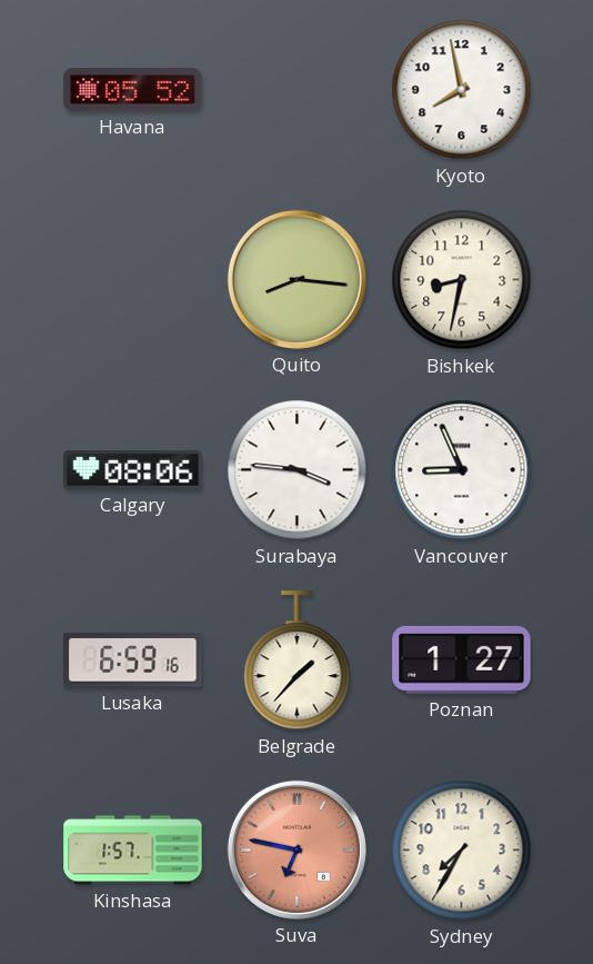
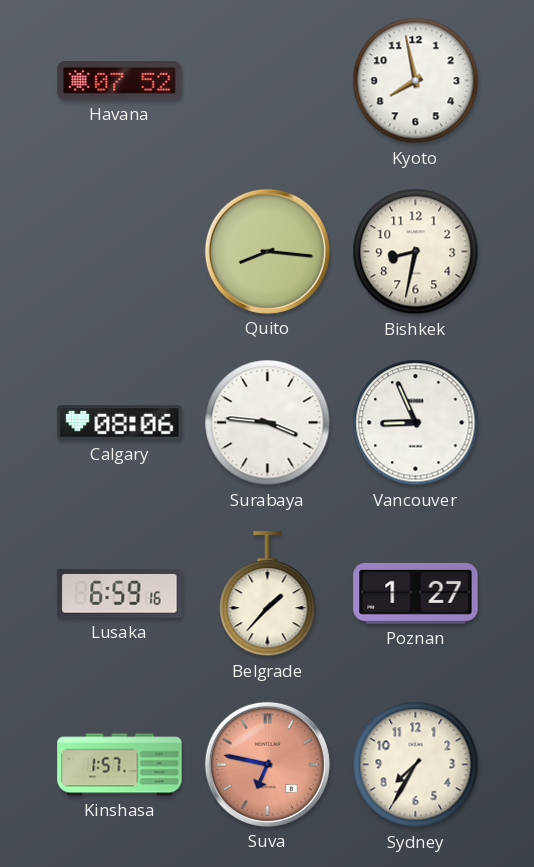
Havana: 05:52 -> 07:52 (120, 81)
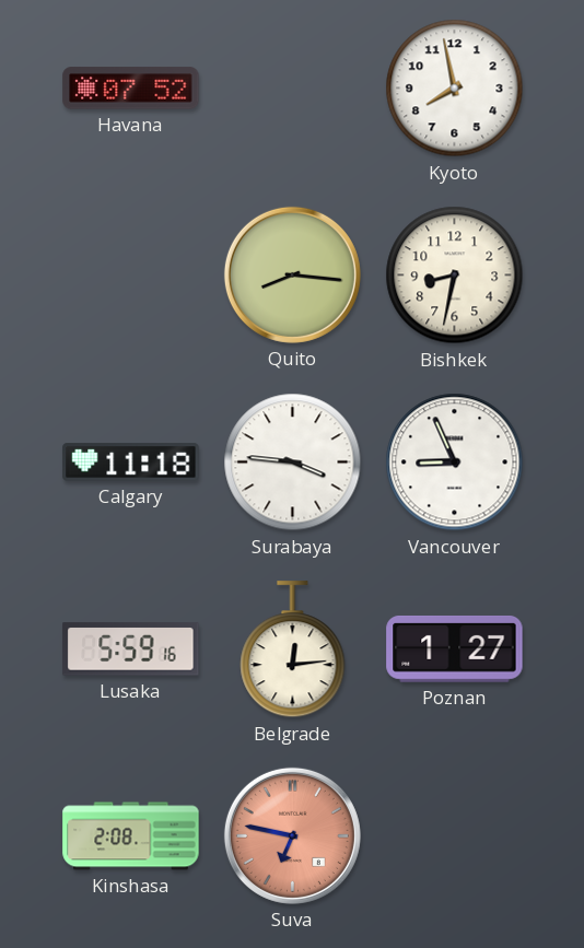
Calgary: 08:06 -> 11:18 (131, 463)
Lusaka: 6:59 -> 5:59 (131, 649)
Belgrade: 1:37 -> 12:14 (293, 649)
Kinshasa: 1:57 -> 2:08 (131, 836)
Sydney: 7:35 -> none (416, 765)
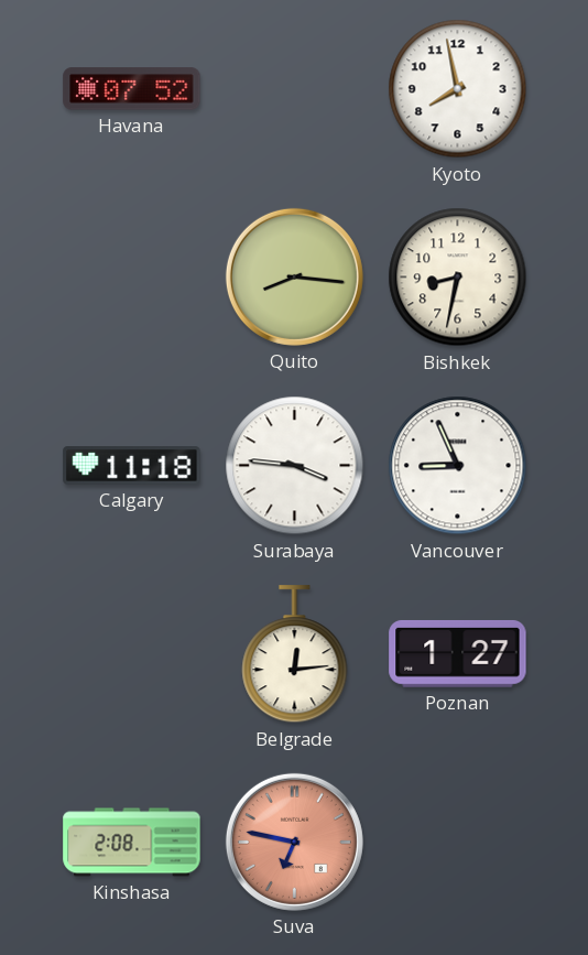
Lusaka: 5:59 -> none (131, 649)
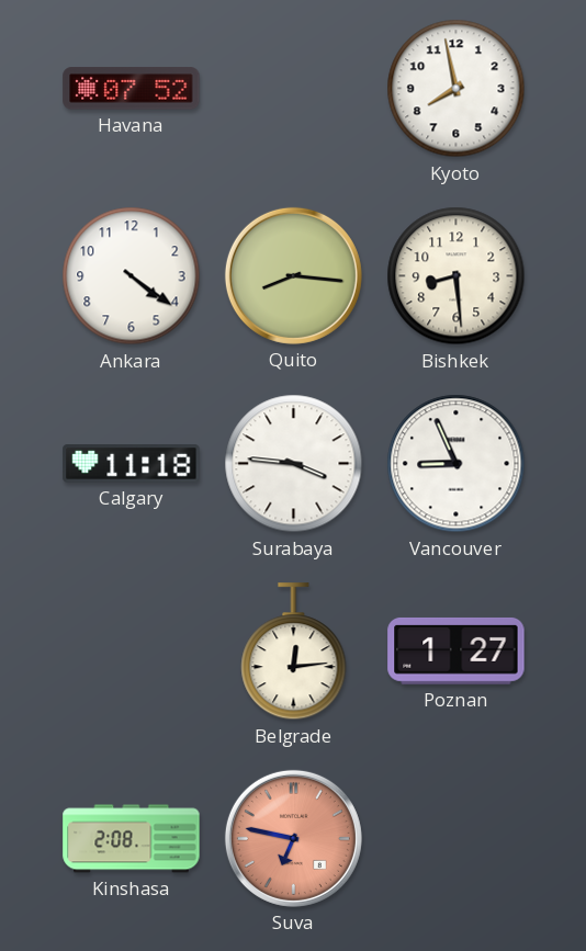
Ankara: none -> 4:21 (132, 276)
Bishkek: 8:32 -> 8:29 (457, 276)
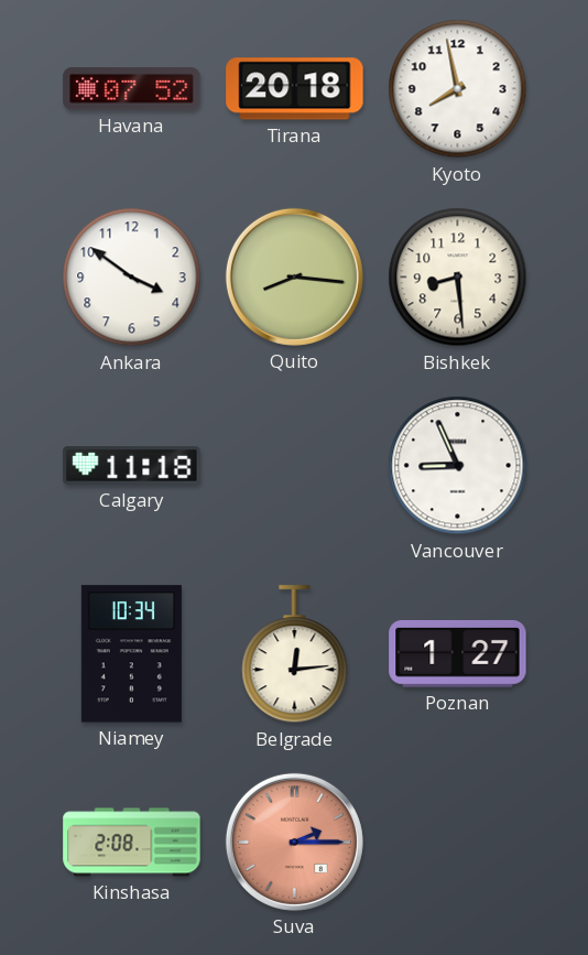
Tirana: none -> 20:18 (295, 89)
Ankara: 4:21 -> 3:51 (132, 278)
Surabaya: 3:46 -> none (294, 464)
Niamey: none -> 10:34 (131, 654)
Suva: 6:47 -> 2:15 (294, 842)
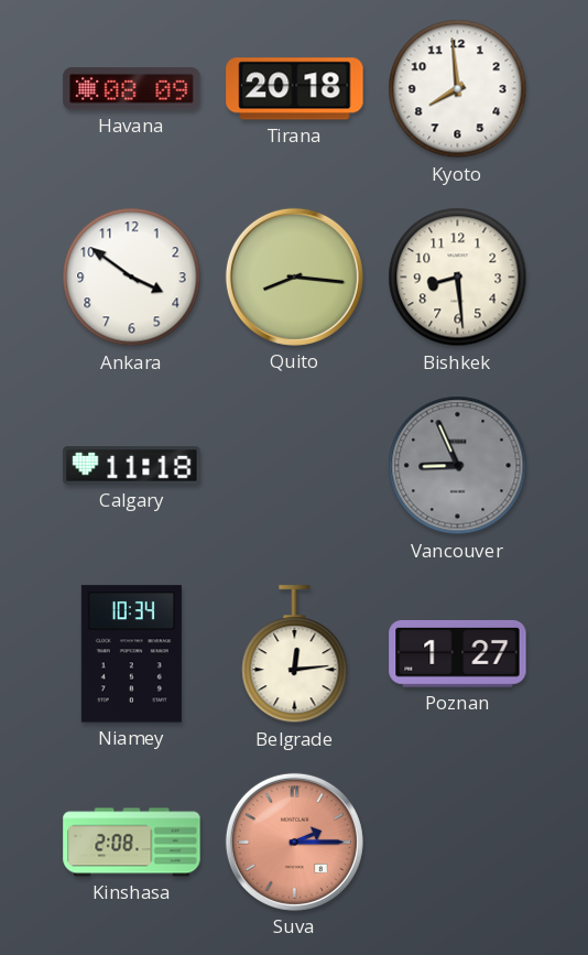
Havana: 07:52 -> 08:09 (132, 89)
Kyoto: 7:58 -> 7:59 (458, 89)
Vancouver dial: white -> grey (458, 466)
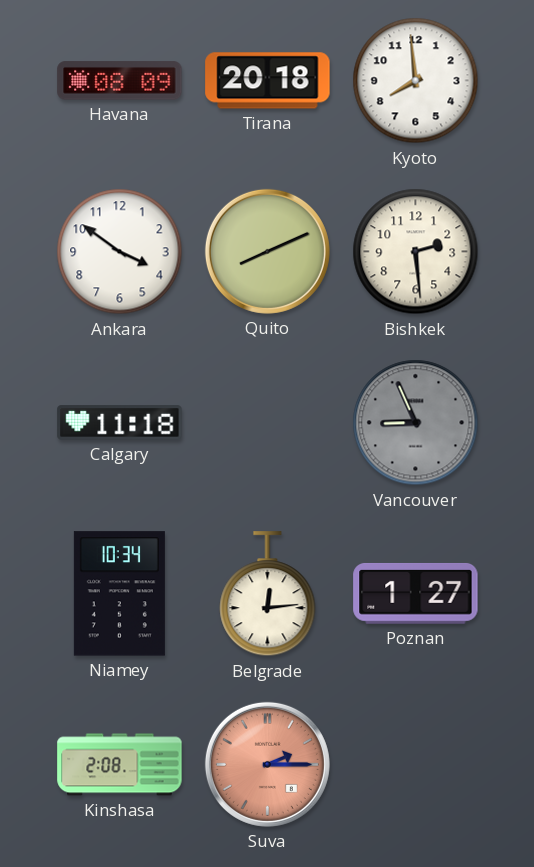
Quito: 8:16 -> 8:11 (267, 251)
Bishkek: 8:29 -> 2:29 (416, 252)
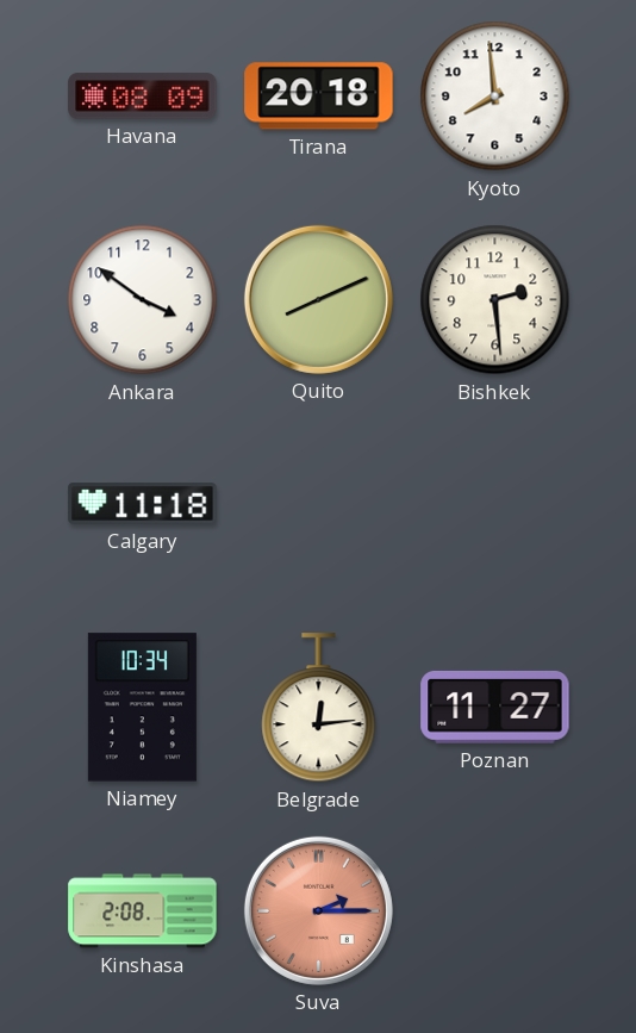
Vancouver: 8:56 -> none (416, 423)
Poznan: 1:27 -> 11:27 (495, 707)
